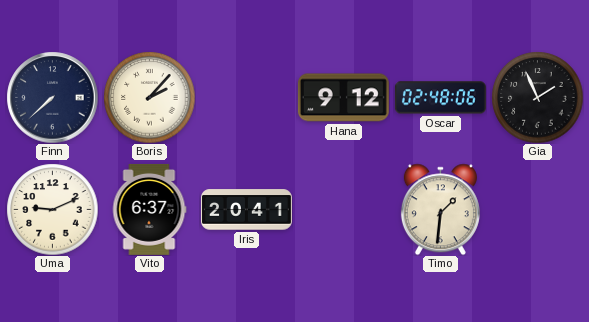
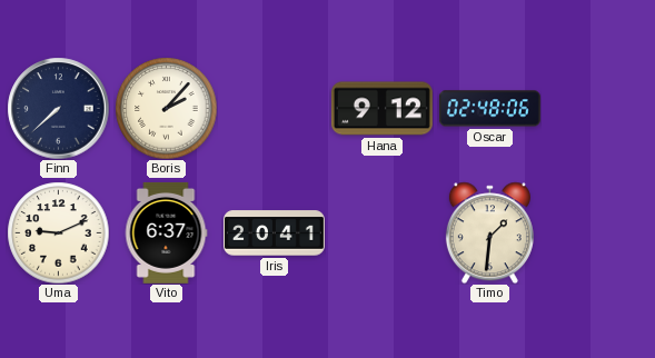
Gia: 1:56 -> none (537, 97)
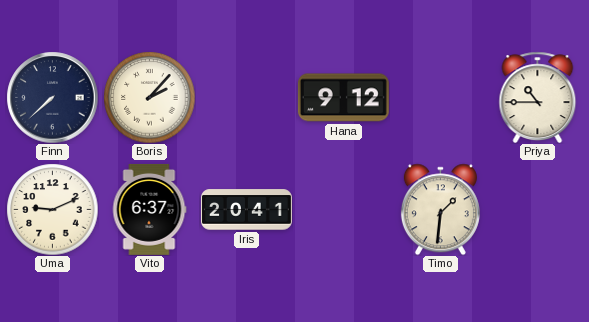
Oscar: 02:48 -> none (489, 109)
Priya: none -> 10:45 (538, 97)
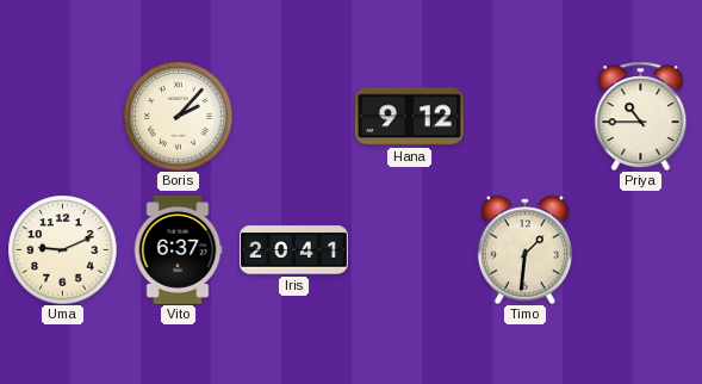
Finn: 7:38 -> none (52, 97)
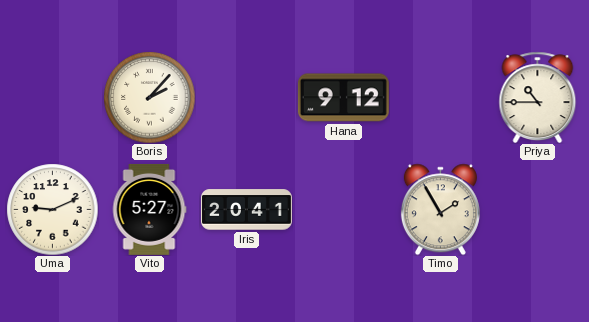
Vito: 6:37 -> 5:27 (149, 209)
Timo: 1:31 -> 1:55 (440, 209)
